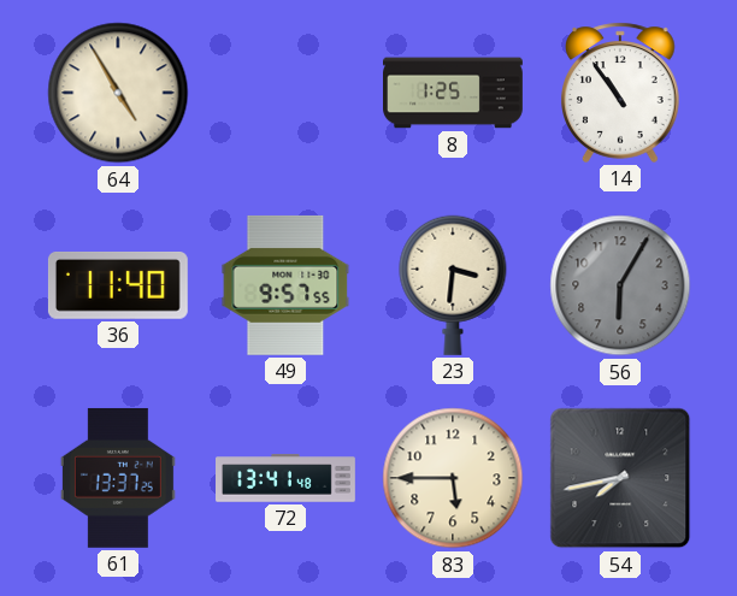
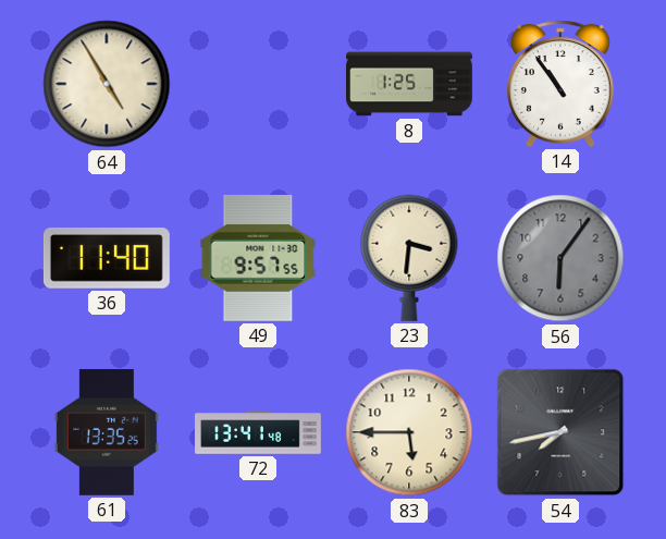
56: 6:05 -> 6:06 (560, 258)
61: 13:37 -> 13:35 (107, 432)
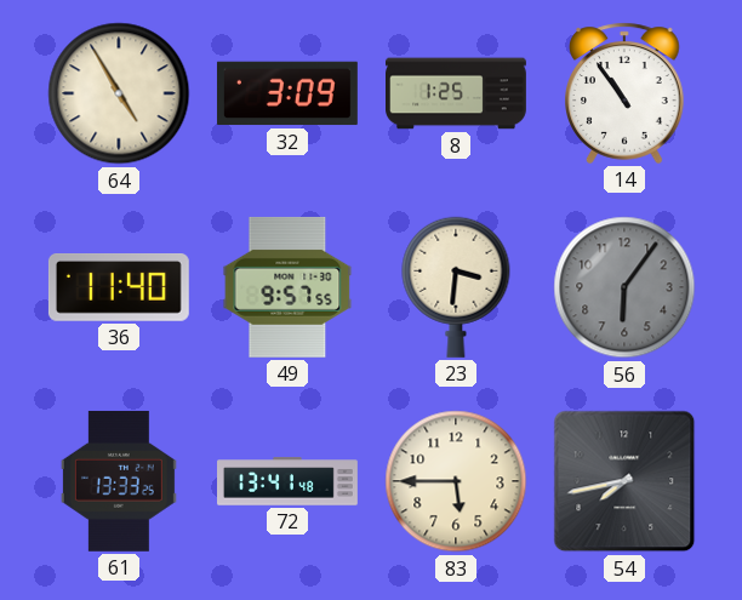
32: none -> 3:09 (287, 93)
61: 13:35 -> 13:33 (119, 481)
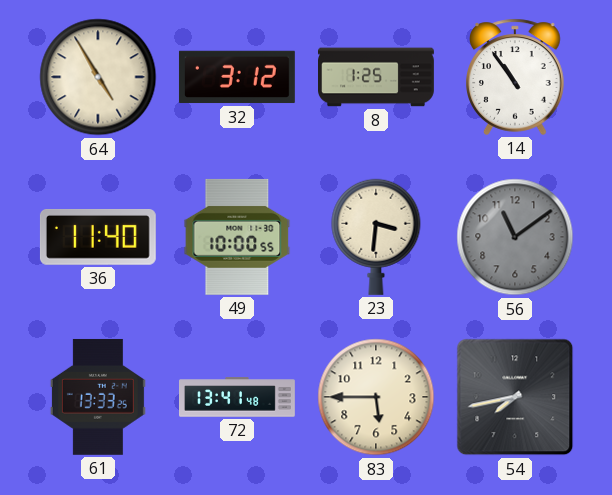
32: 3:09 -> 3:12 (237, 77)
49: 9:57 -> 10:00 (237, 237)
56: 6:06 -> 11:09 (515, 237)
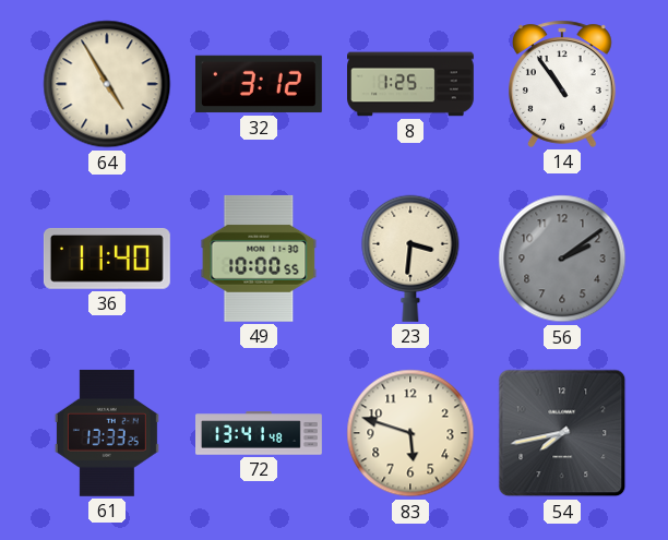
56: 11:09 -> 2:09 (562, 259)
83: 5:45 -> 5:48 (410, 433)
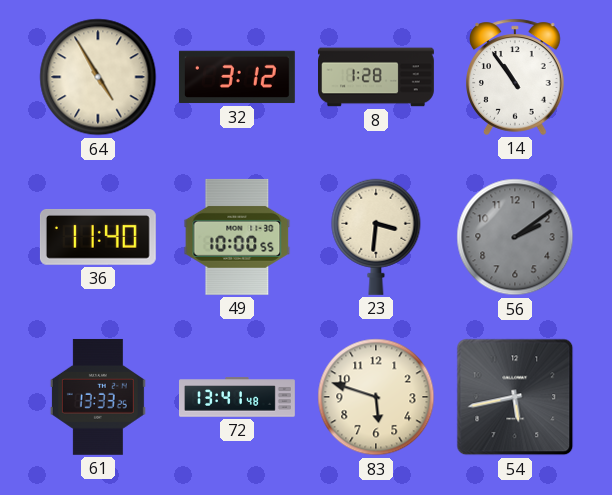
8: 1:25 -> 1:28 (377, 77)
54: 7:43 -> 5:43 (515, 397)
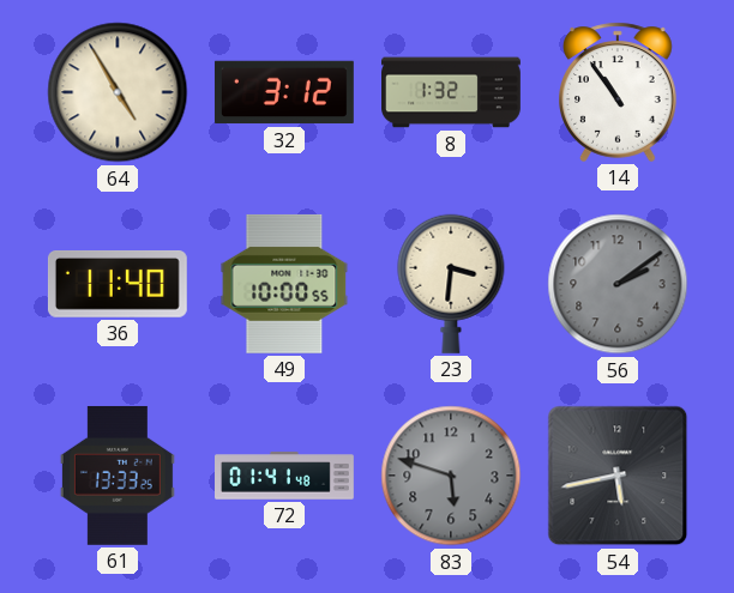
8: 1:28 -> 1:32 (452, 92)
72: 13:41 -> 01:41 (285, 476)
83 dial: cream -> grey (451, 476)
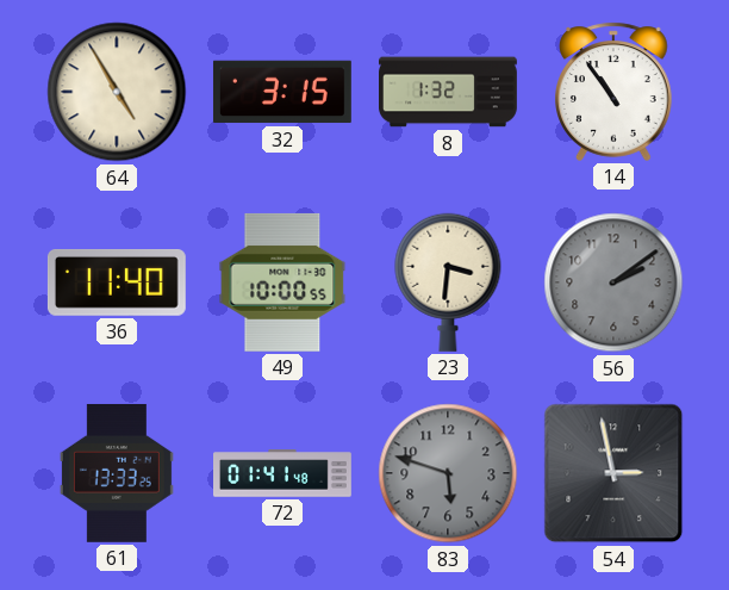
32: 3:12 -> 3:15 (282, 92)
54: 5:43 -> 2:58 (613, 473)
